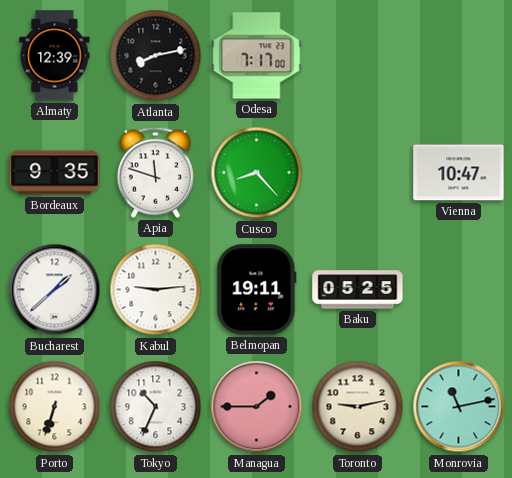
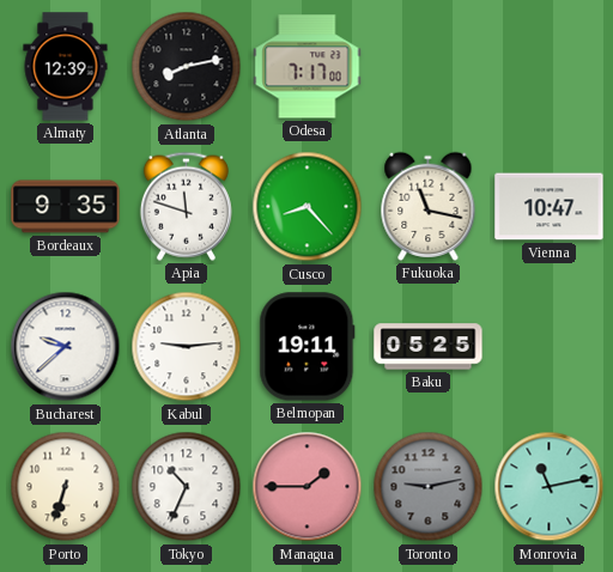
Fukuoka: none -> 11:17 (429, 206)
Bucharest: 1:38 -> 9:38 (66, 347)
Toronto dial: cream -> grey (429, 487)
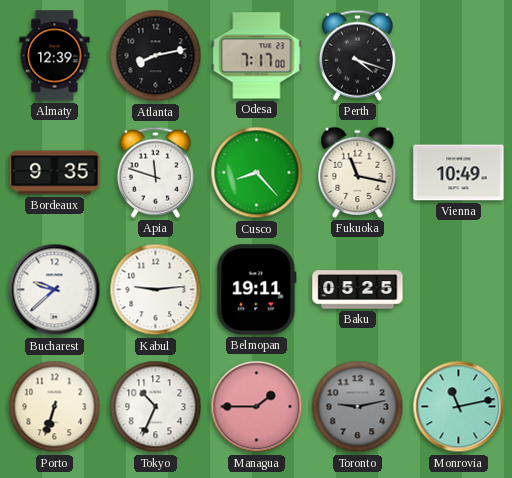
Perth: none -> 4:18 (357, 55)
Vienna: 10:47 -> 10:49 (459, 173)
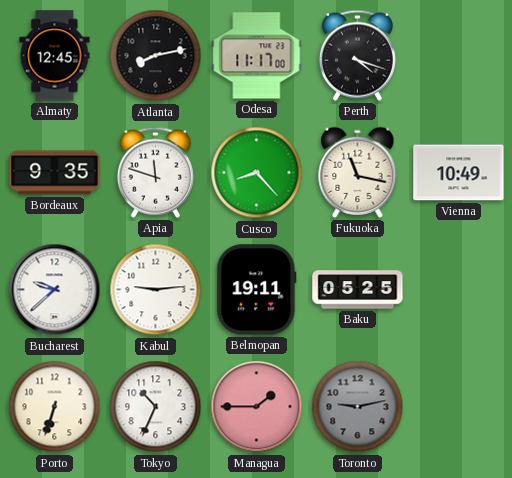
Almaty: 12:39 -> 12:45 (55, 56)
Odesa: 7:17 -> 11:17 (257, 56)
Monrovia: 11:13 -> none (459, 407)
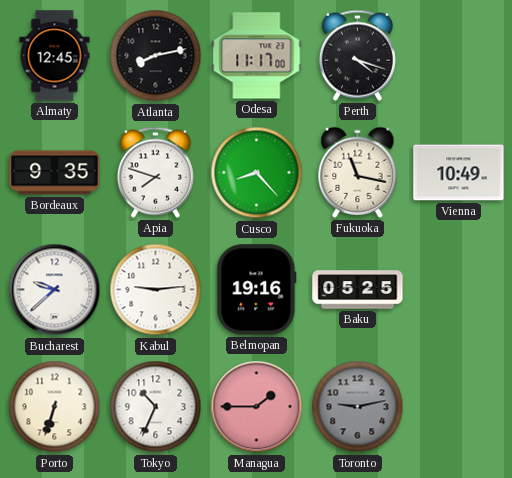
Apia: 11:48 -> 7:48 (155, 172)
Belmopan: 19:11 -> 19:16 (257, 290)
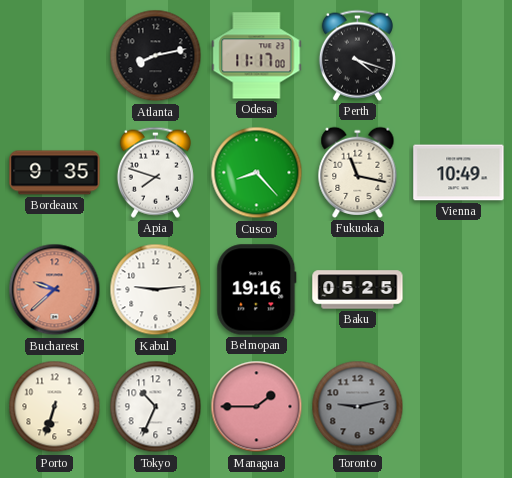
Almaty: 12:45 -> none (55, 56)
Bucharest dial: white -> salmon (55, 290)
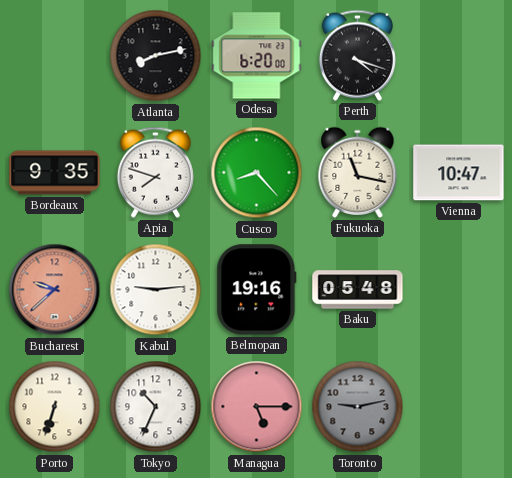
Odesa: 11:17 -> 6:20 (257, 56)
Vienna: 10:49 -> 10:47 (459, 173)
Baku: 05:25 -> 05:48 (358, 290)
Managua: 1:45 -> 5:15 (257, 407)
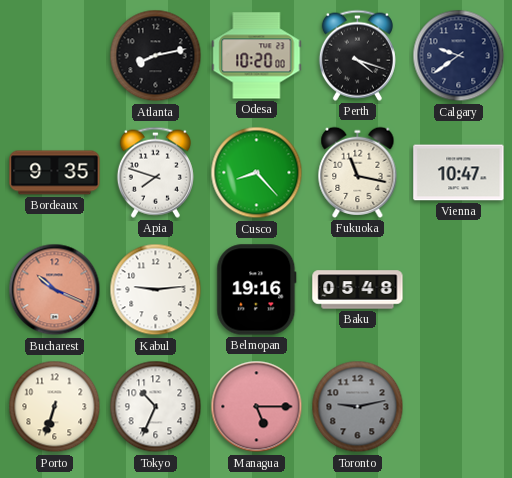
Odesa: 6:20 -> 10:20 (257, 56)
Calgary: none -> 9:39 (459, 56)
Bucharest: 9:38 -> 10:19 (55, 290)
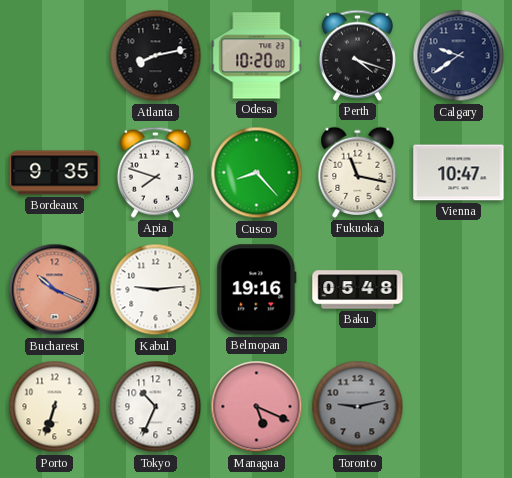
Managua: 5:15 -> 5:19 (257, 407)
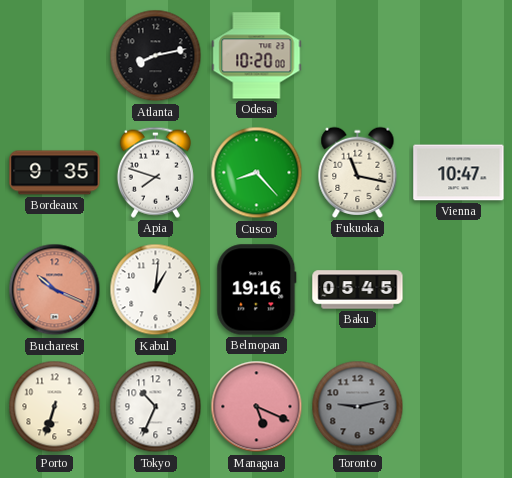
Perth: 4:18 -> none (357, 55)
Calgary: 9:39 -> none (459, 56)
Kabul: 9:14 -> 1:01 (156, 290)
Baku: 05:48 -> 05:45 (358, 290)
